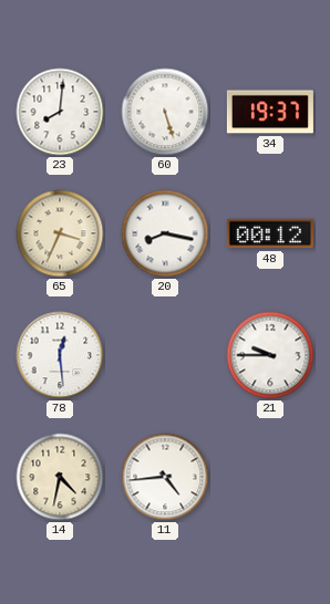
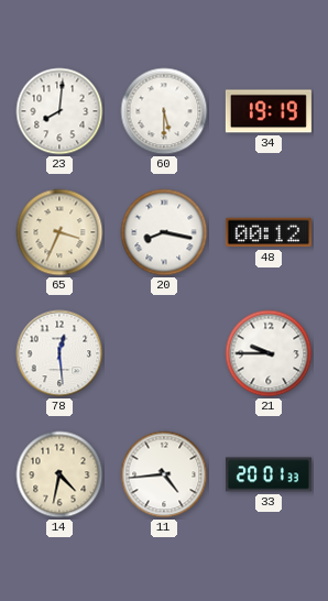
60: 5:27 -> 5:30 (164, 111)
34: 19:37 -> 19:19 (269, 111)
33: none -> 20:01 (269, 474)
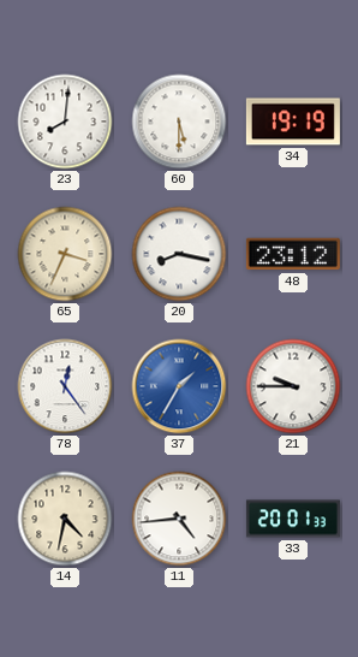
48: 00:12 -> 23:12 (293, 254)
78: 12:29 -> 12:24 (65, 386)
37: none -> 1:35 (179, 386)
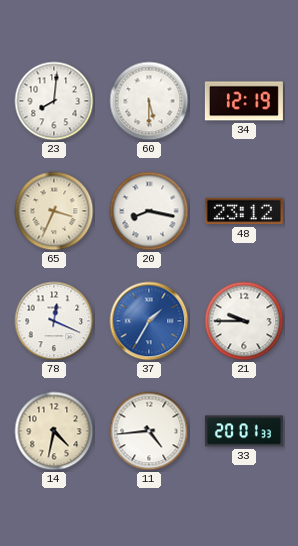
34: 19:19 -> 12:19 (244, 101)
78: 12:24 -> 12:19 (54, 321)
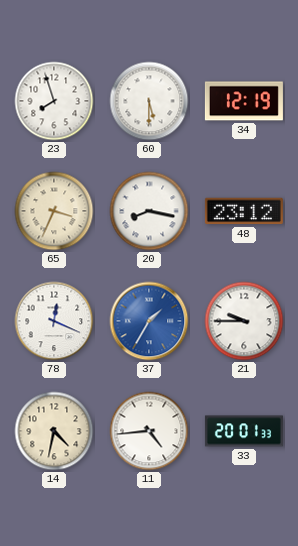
23: 8:01 -> 7:57 (54, 101)
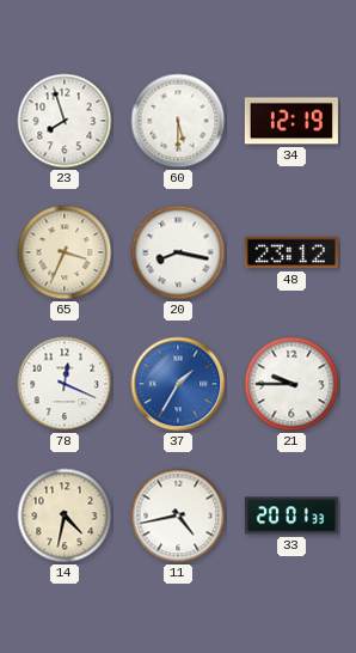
11: 4:44 -> 4:43 (178, 515)
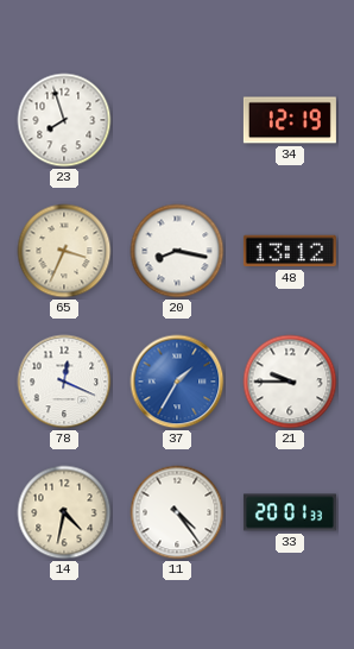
60: 5:30 -> none (178, 121)
48: 23:12 -> 13:12 (290, 251)
11: 4:43 -> 4:24 (177, 512)
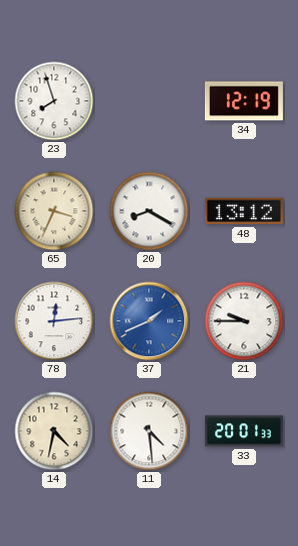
20: 8:17 -> 8:20 (149, 211)
78: 12:19 -> 12:14 (54, 321)
37: 1:35 -> 1:41 (149, 321)
11: 4:24 -> 4:29 (149, 431)
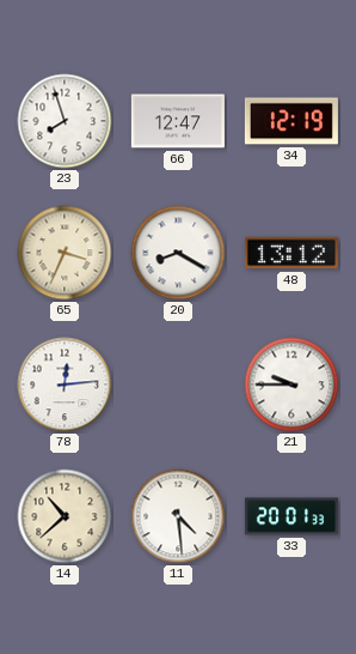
66: none -> 12:47 (178, 121)
37: 1:41 -> none (149, 321)
14: 4:32 -> 10:38 (65, 516)
